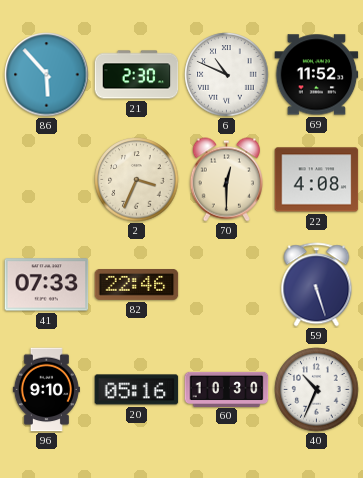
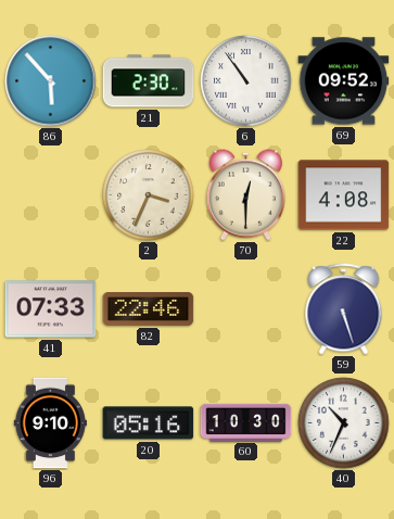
6: 10:49 -> 10:54 (246, 81)
69: 11:52 -> 09:52 (344, 81)
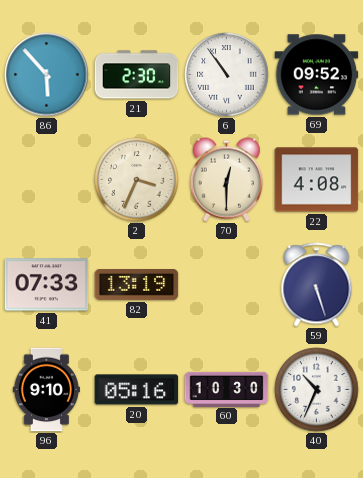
82: 22:46 -> 13:19 (137, 285)
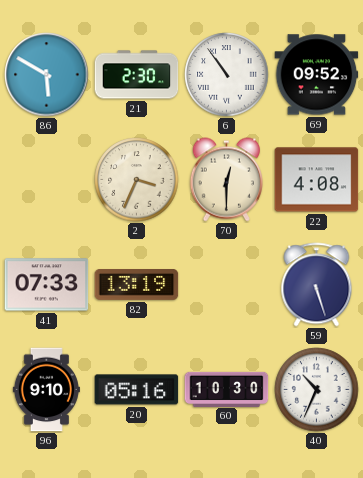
86: 5:53 -> 5:50 (47, 75)
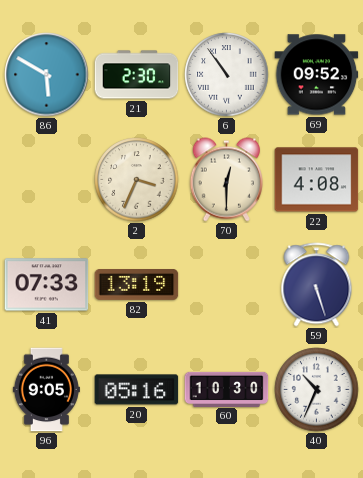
96: 9:10 -> 9:05 (46, 390)
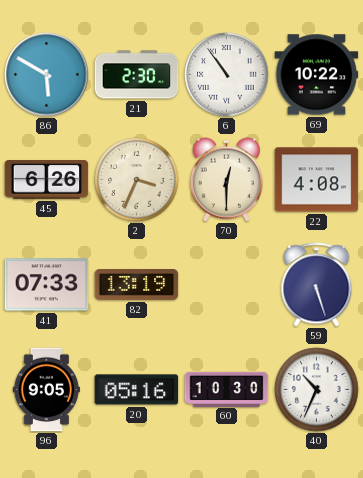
69: 09:52 -> 10:22 (317, 75)
45: none -> 6:26 (47, 180)
